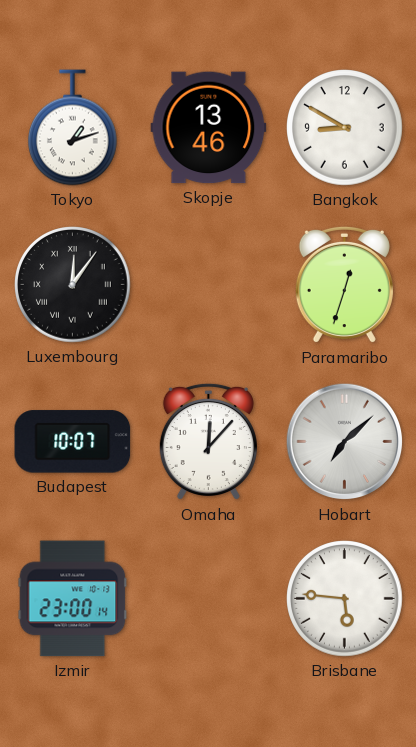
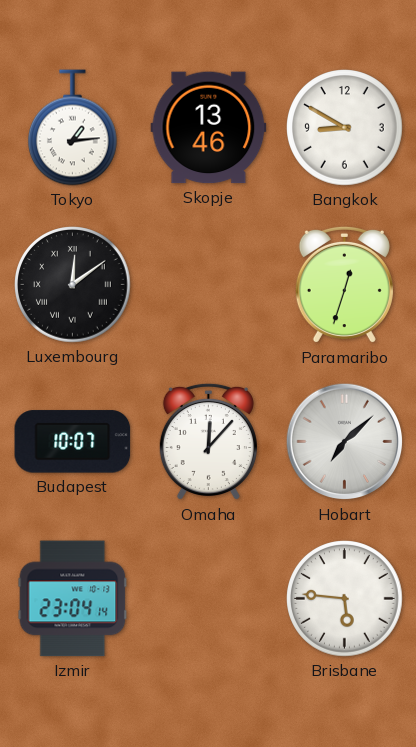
Tokyo: 1:12 -> 1:14 (73, 128)
Luxembourg: 12:06 -> 12:09 (73, 285)
Izmir: 23:00 -> 23:04 (73, 599)
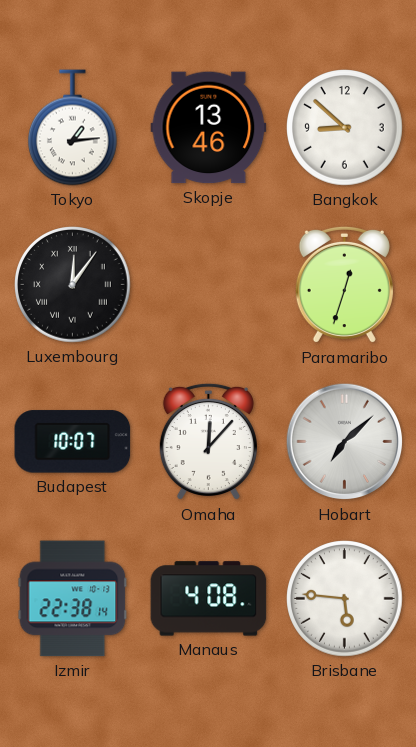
Bangkok: 8:50 -> 8:52 (345, 128)
Luxembourg: 12:09 -> 12:06 (73, 285)
Izmir: 23:04 -> 22:38 (73, 599)
Manaus: none -> 4:08 (209, 599)
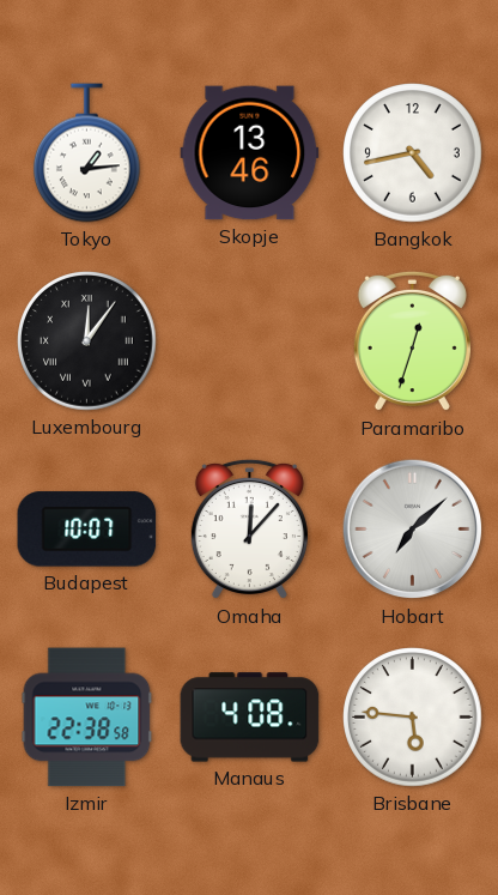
Bangkok: 8:52 -> 4:43 (413, 153)
Izmir: 22:38:14 -> 22:38:58 (87, 718)
